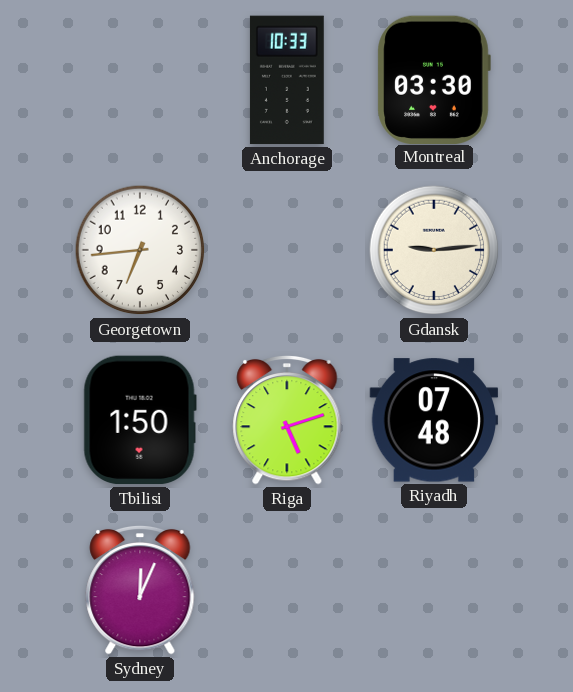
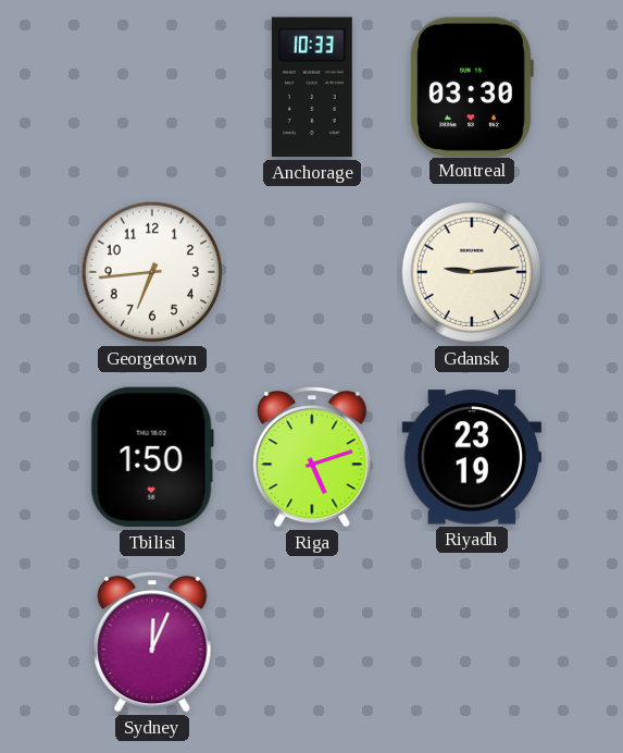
Riyadh: 07:48 -> 23:19 (472, 457)
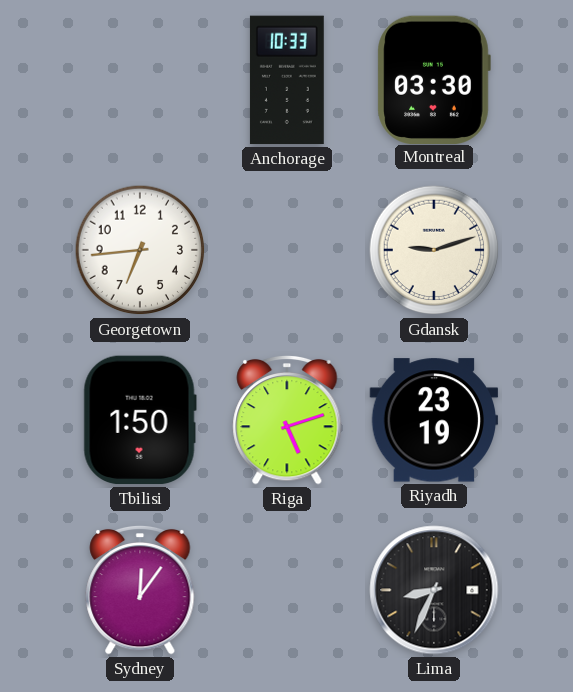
Gdansk: 9:14 -> 9:12 (434, 250)
Sydney: 12:04 -> 12:06 (140, 590)
Lima: none -> 8:34 (434, 590)
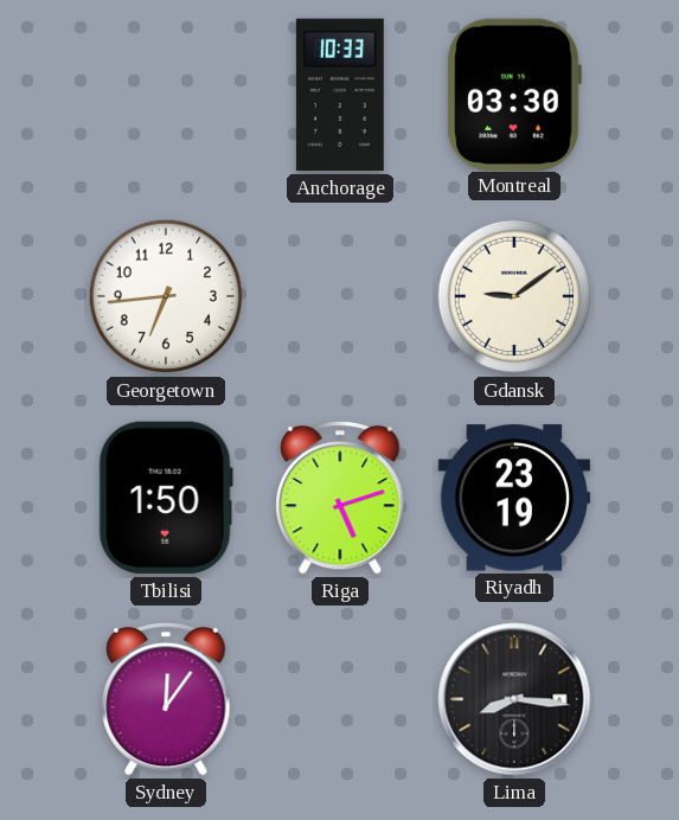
Gdansk: 9:12 -> 9:09 (514, 296)
Lima: 8:34 -> 8:16 (514, 699)
